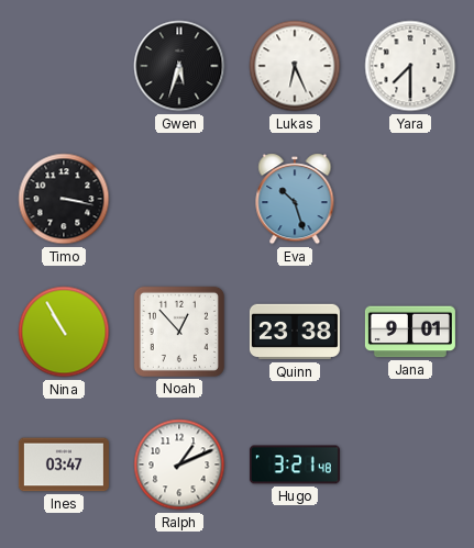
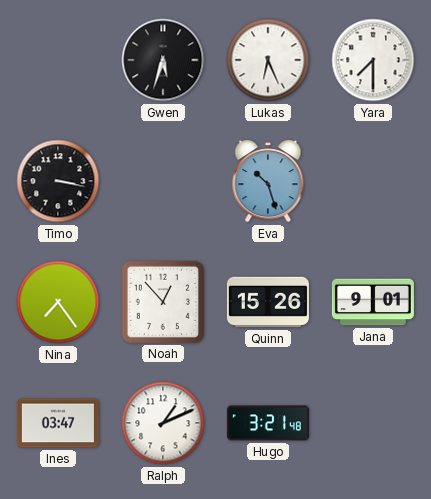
Nina: 10:55 -> 7:24 (58, 302)
Quinn: 23:38 -> 15:26 (268, 302)
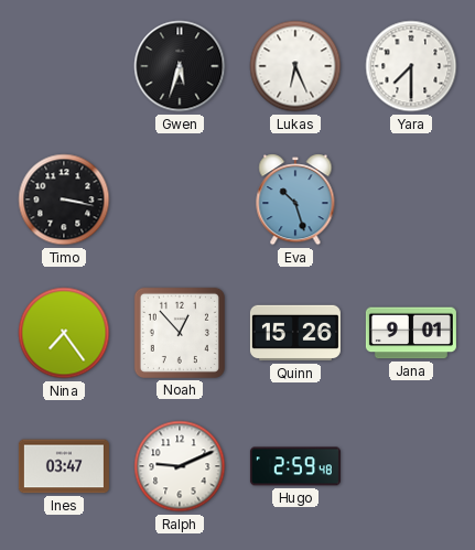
Ralph: 1:11 -> 9:11 (180, 466)
Hugo: 3:21 -> 2:59 (295, 466)
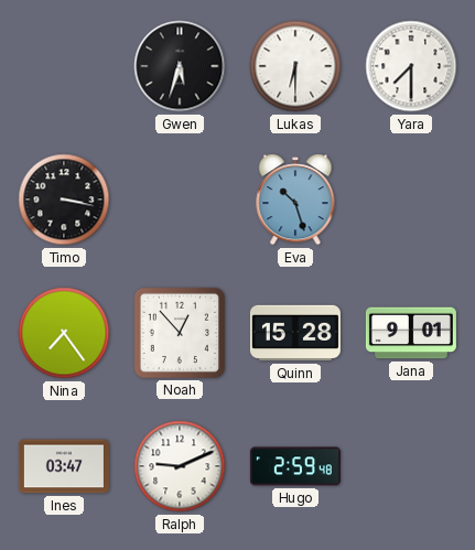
Lukas: 6:26 -> 6:30 (295, 66)
Quinn: 15:26 -> 15:28 (295, 333)
